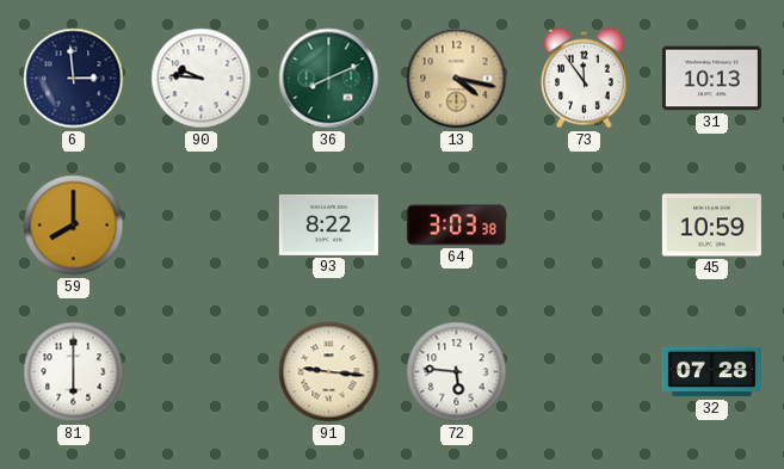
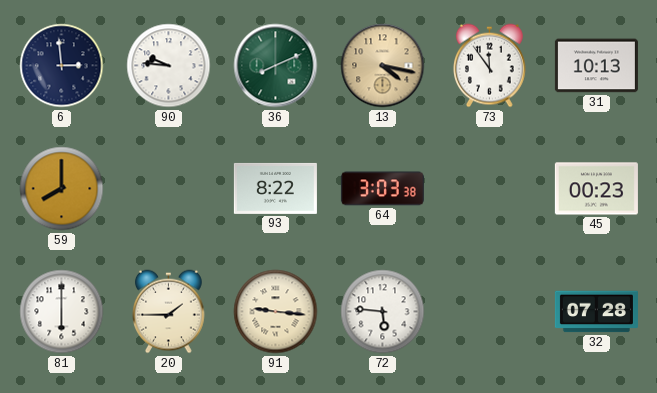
45: 10:59 -> 00:23 (596, 189)
20: none -> 1:45 (169, 312)
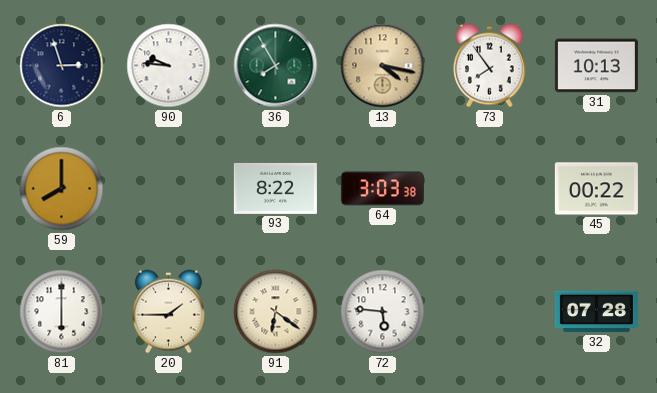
6: 2:59 -> 2:57 (62, 66)
36: 8:11 -> 7:55 (276, 66)
73: 11:54 -> 7:54 (490, 66)
45: 00:23 -> 00:22 (596, 189)
91: 9:16 -> 6:21 (276, 312)
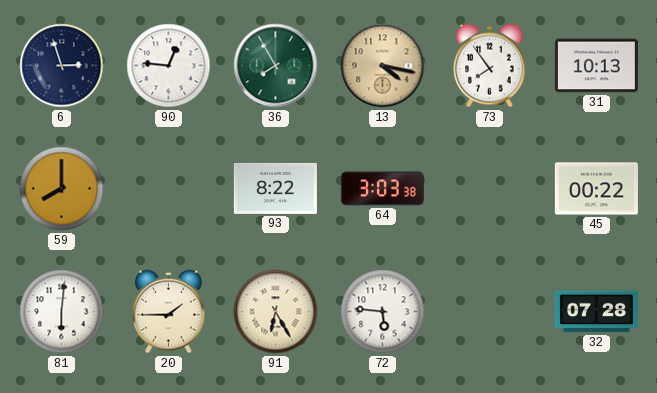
90: 9:46 -> 12:46 (169, 66)
81: 6:00 -> 6:01 (62, 312)
91: 6:21 -> 6:25 (276, 312)
